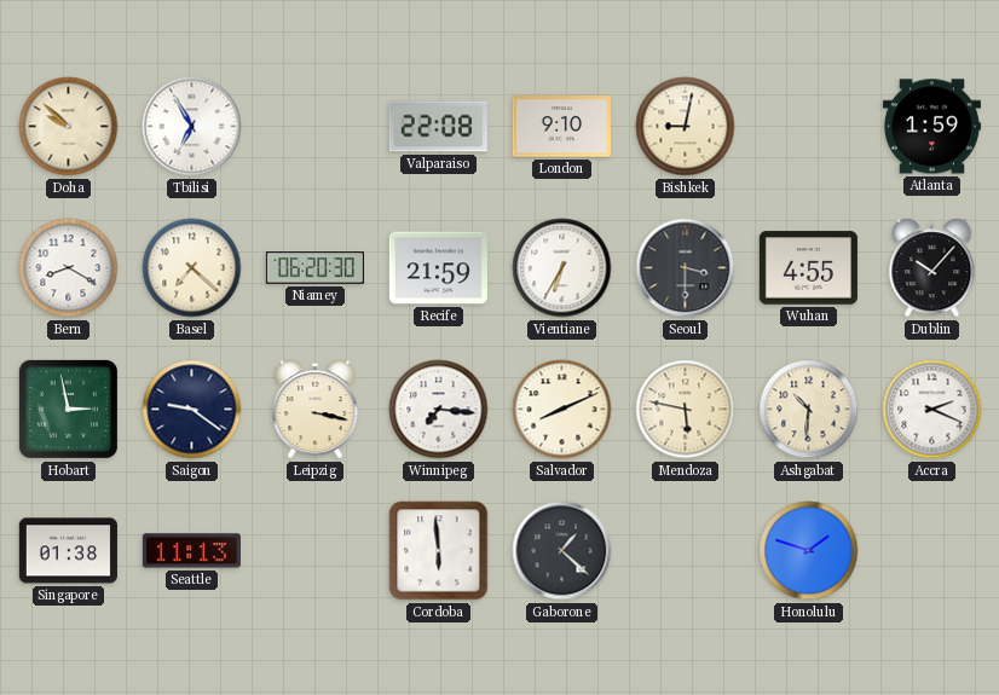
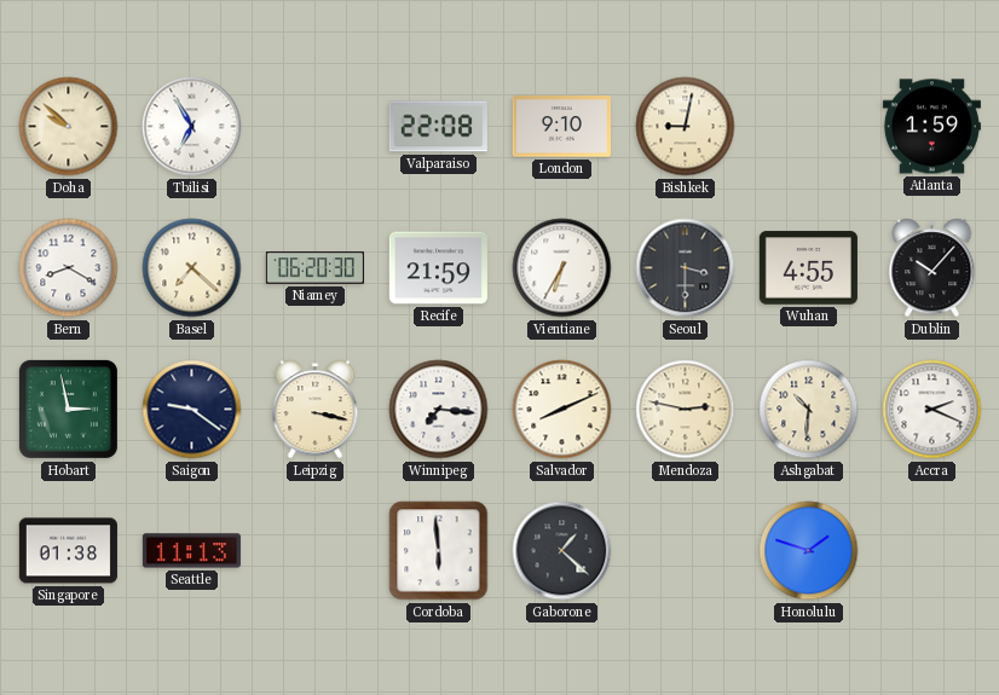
Mendoza: 5:47 -> 2:47 (686, 410)
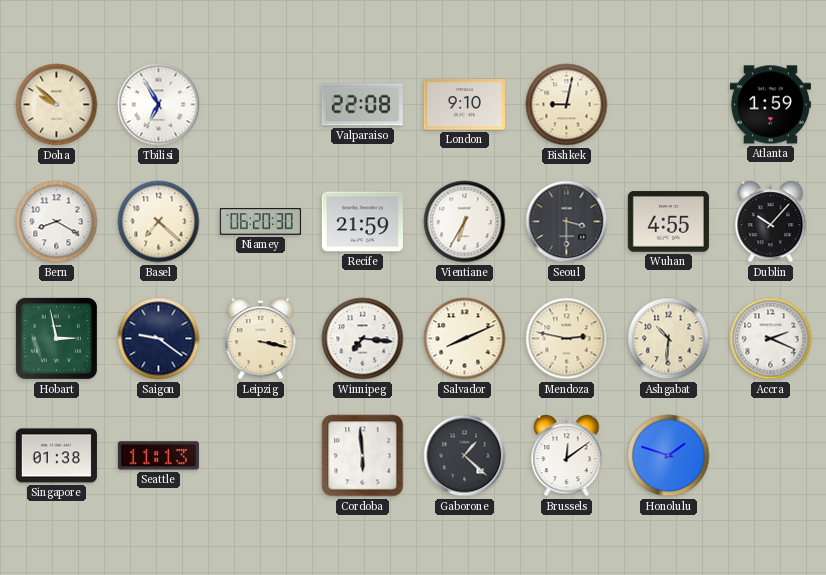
Brussels: none -> 12:09 (567, 456)
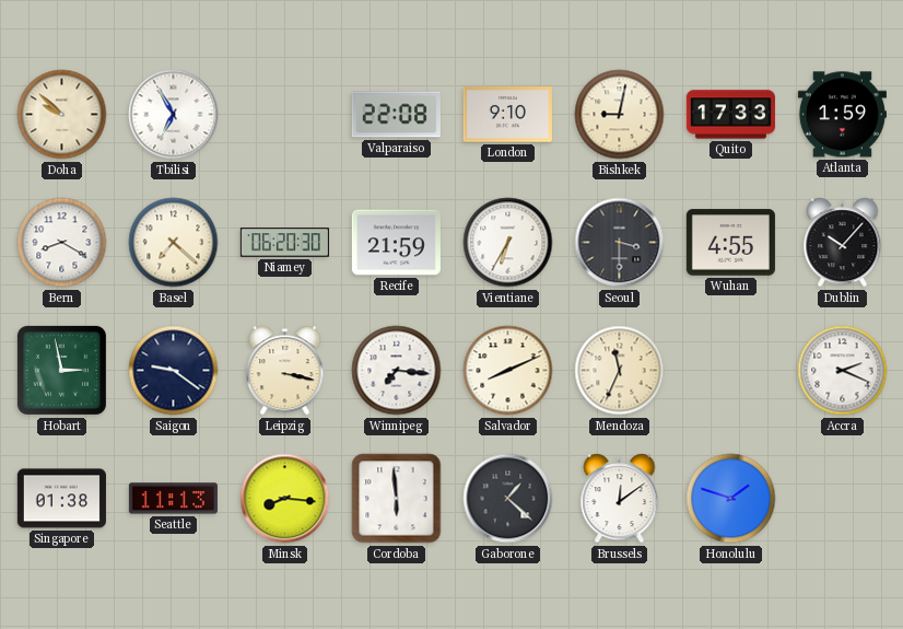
Quito: none -> 17:33 (730, 115)
Mendoza: 2:47 -> 11:34 (620, 371)
Ashgabat: 10:31 -> none (669, 339)
Minsk: none -> 8:16 (285, 499)
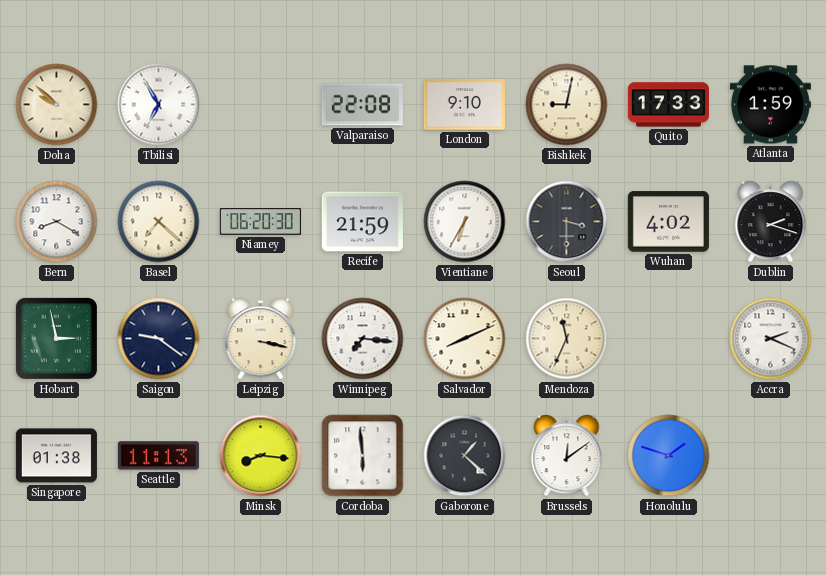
Wuhan: 4:55 -> 4:02 (668, 222)
Dublin: 10:07 -> 2:18 (771, 222)
